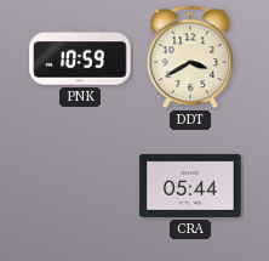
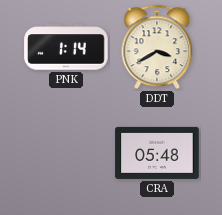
PNK: 10:59 -> 1:14 (66, 47)
CRA: 05:44 -> 05:48 (157, 153)
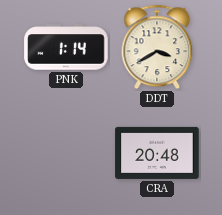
CRA: 05:48 -> 20:48 (157, 153)
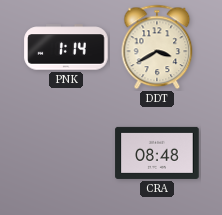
CRA: 20:48 -> 08:48 (157, 153)
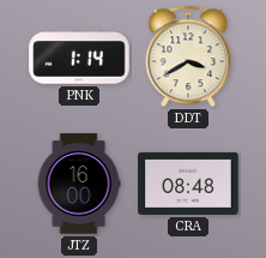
JTZ: none -> 16:00 (79, 184)
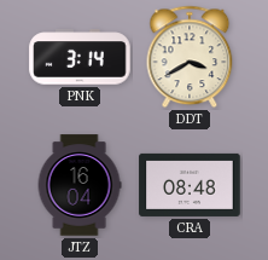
PNK: 1:14 -> 3:14 (80, 57)
JTZ: 16:00 -> 16:04 (80, 185)
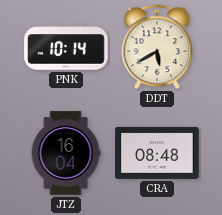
PNK: 3:14 -> 10:14 (66, 47)
DDT: 3:40 -> 5:40 (157, 47)
